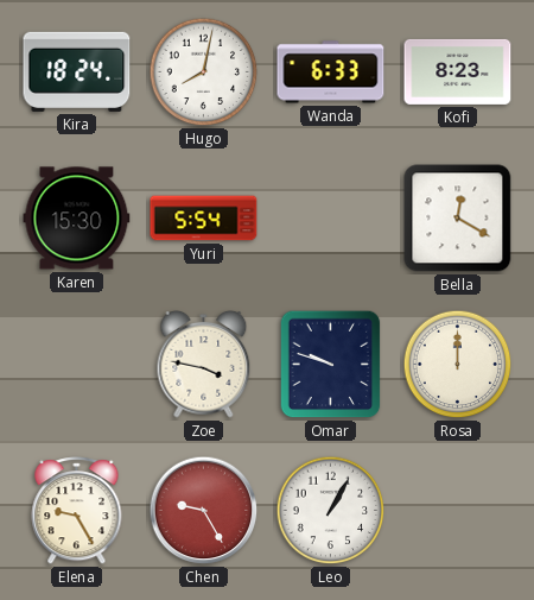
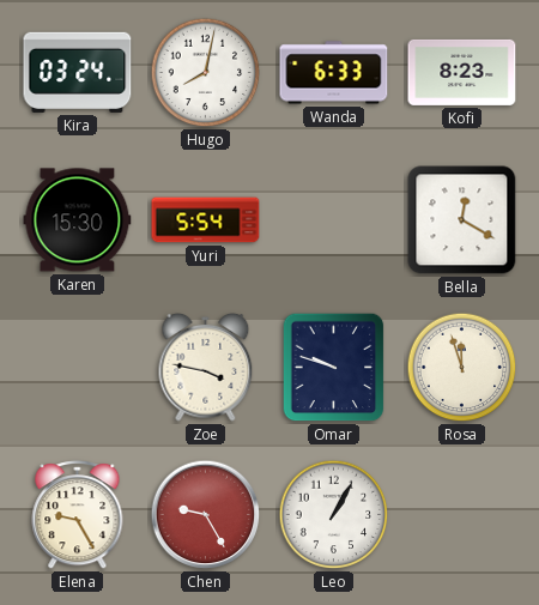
Kira: 18:24 -> 03:24 (78, 72)
Rosa: 12:00 -> 11:57 (462, 368)
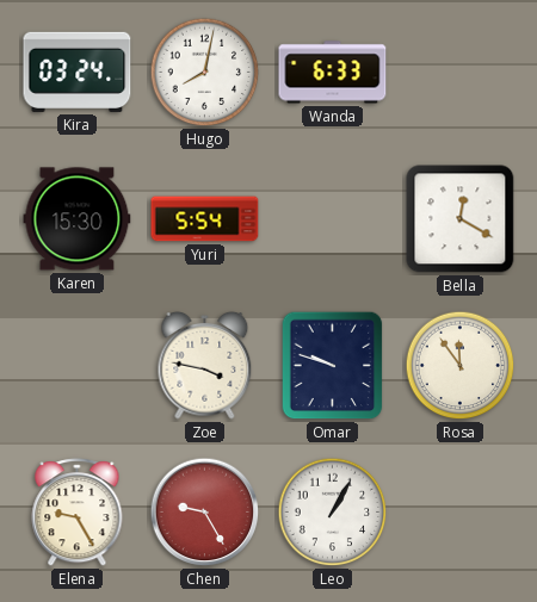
Kofi: 8:23 -> none (462, 72)
Rosa: 11:57 -> 11:54 (461, 366)
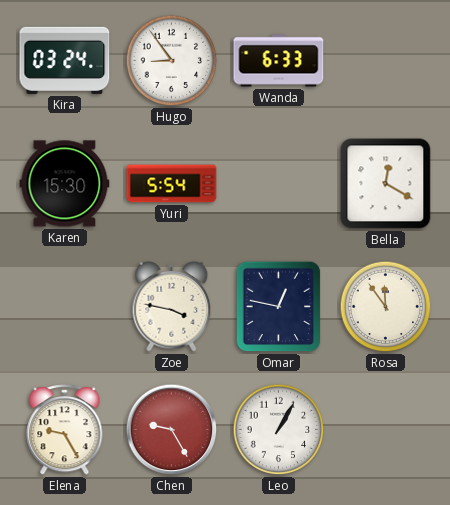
Hugo: 8:02 -> 8:54 (172, 61)
Omar: 9:48 -> 12:47 (279, 307)
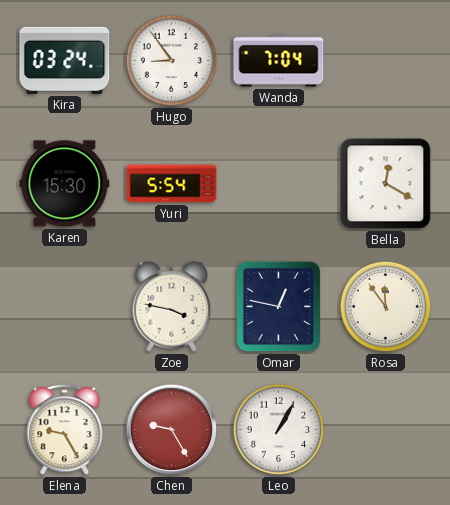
Wanda: 6:33 -> 7:04 (279, 61)
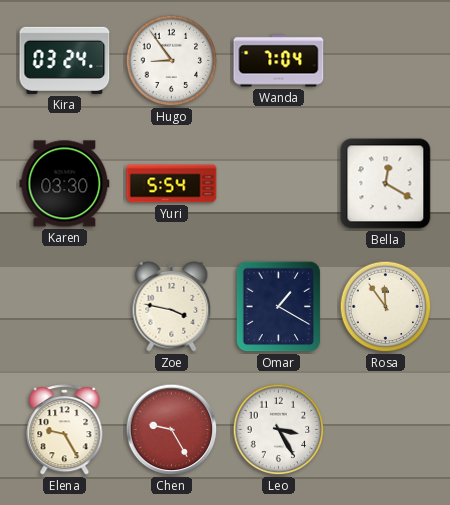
Karen: 15:30 -> 03:30 (65, 184)
Omar: 12:47 -> 1:20 (279, 307)
Leo: 1:05 -> 3:25 (279, 430)
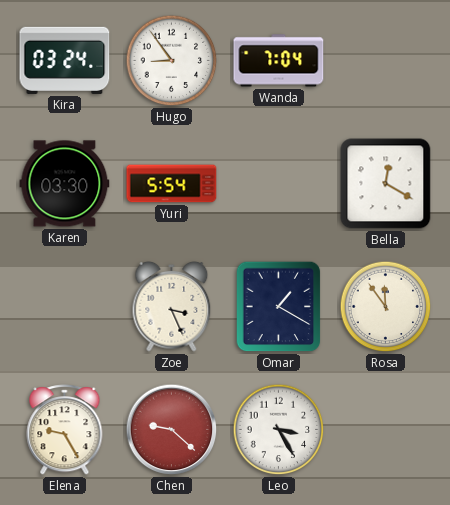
Zoe: 3:47 -> 3:26 (172, 307)
Chen: 9:25 -> 9:22 (172, 430)
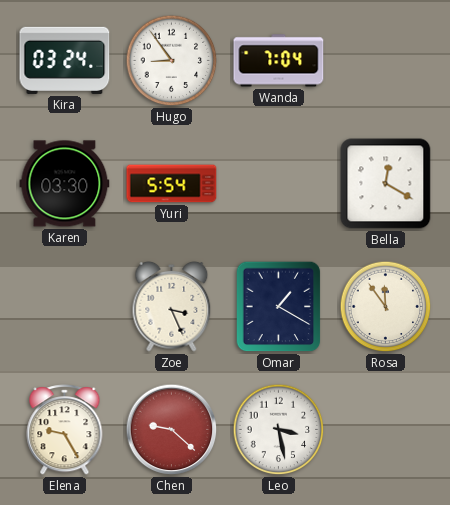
Leo: 3:25 -> 3:28 (279, 430)
